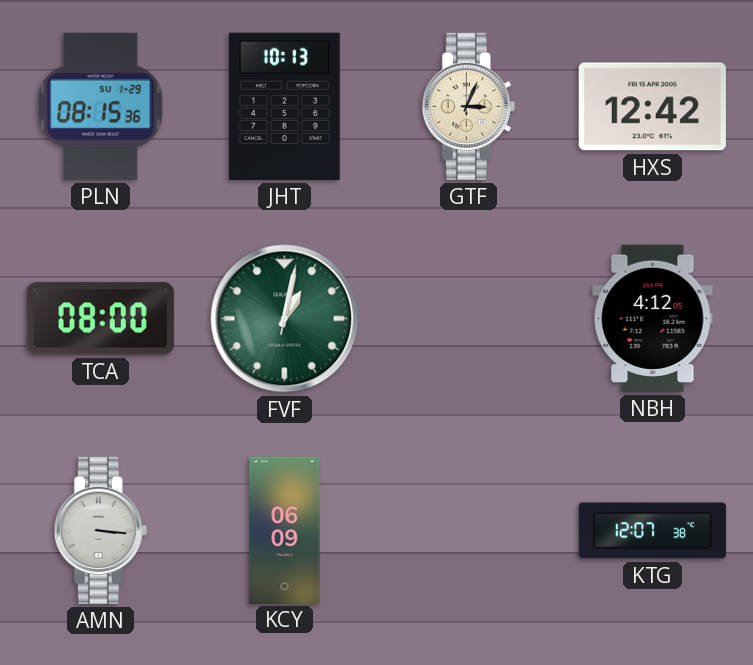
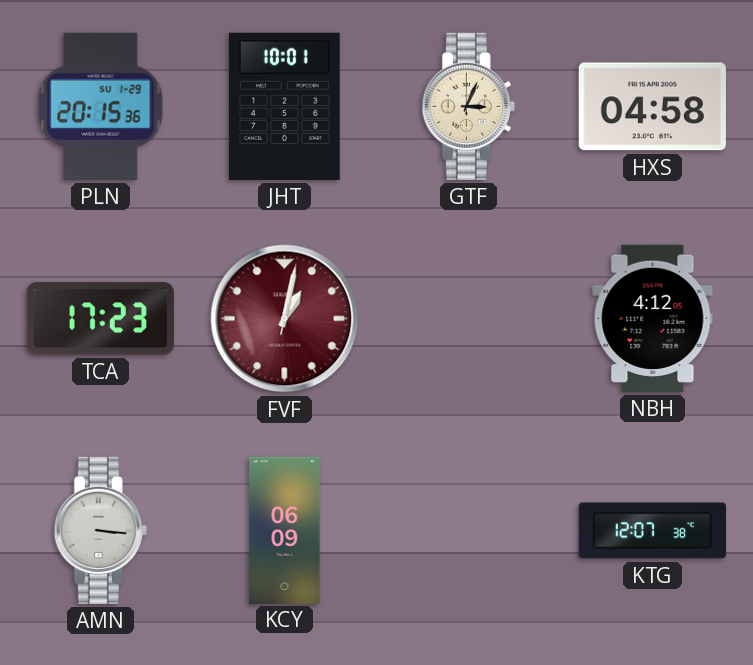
PLN: 08:15 -> 20:15 (101, 106)
JHT: 10:13 -> 10:01 (284, 106)
HXS: 12:42 -> 04:58 (652, 107)
TCA: 08:00 -> 17:23 (100, 319)
FVF dial: green -> burgundy (285, 319)
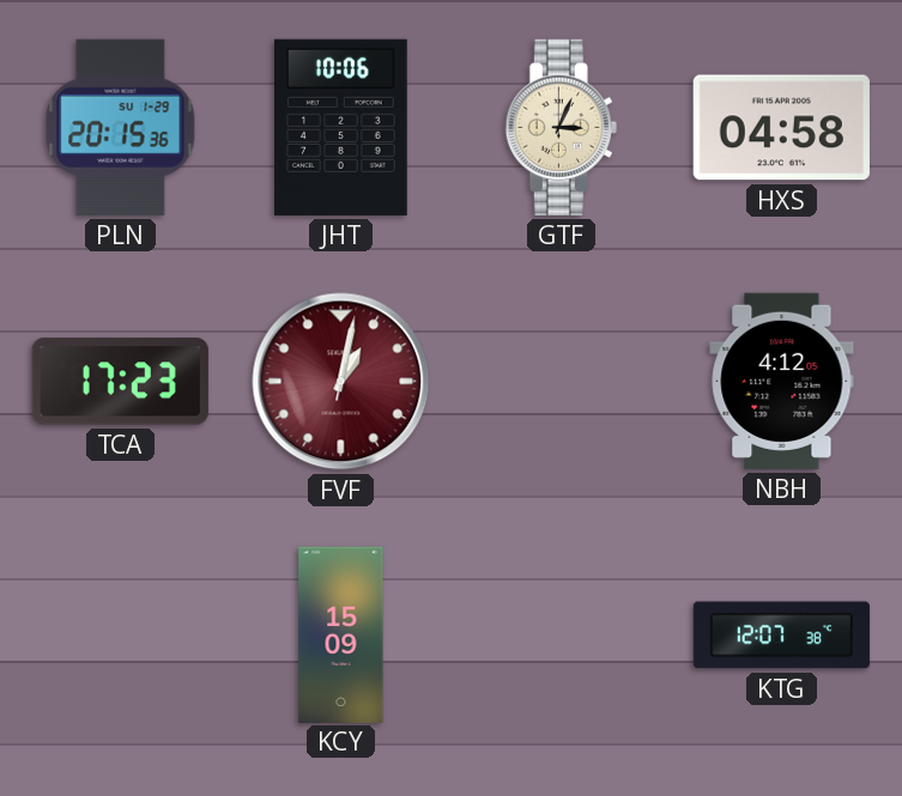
JHT: 10:01 -> 10:06 (340, 127)
AMN: 3:16 -> none (100, 530)
KCY: 06:09 -> 15:09 (341, 634)
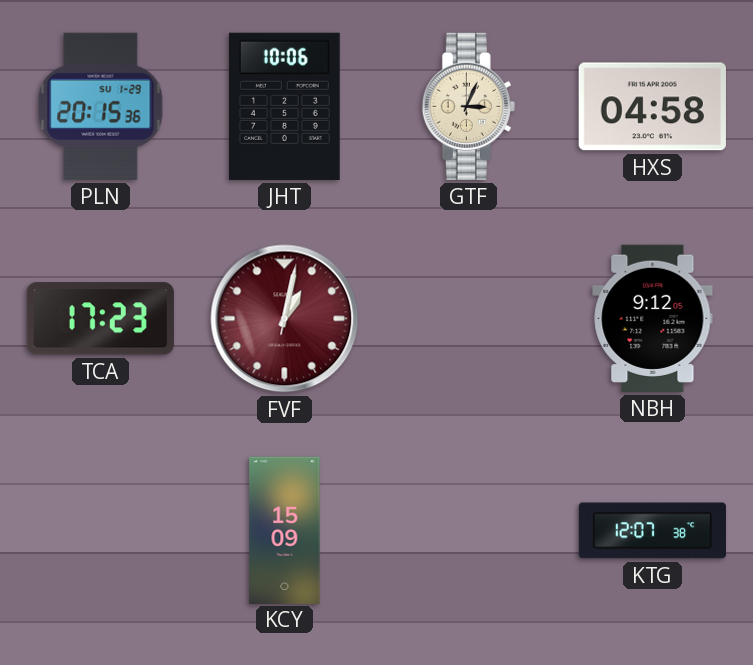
NBH: 4:12 -> 9:12 (653, 318)
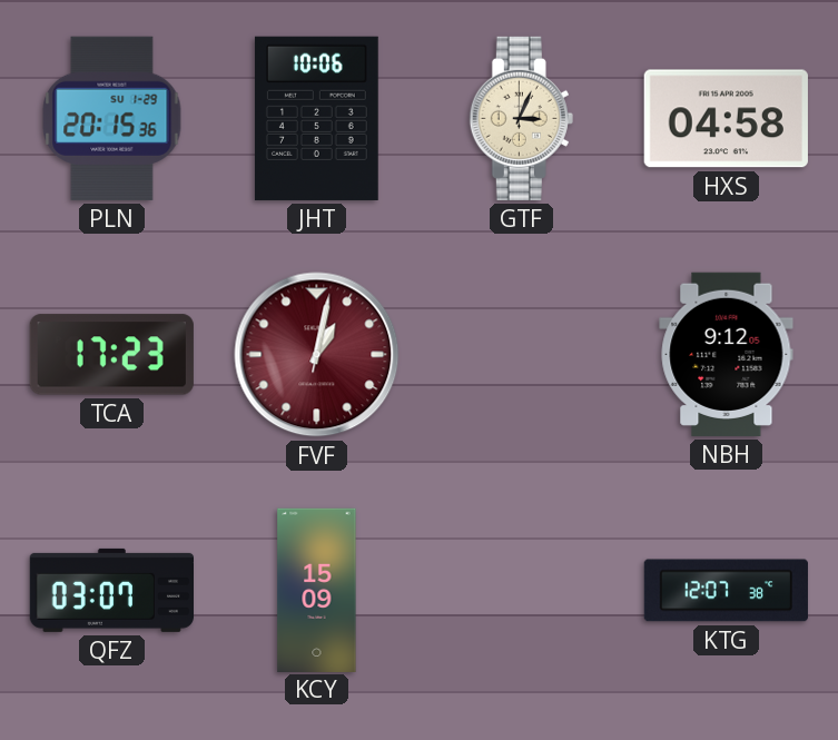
QFZ: none -> 03:07 (111, 590)
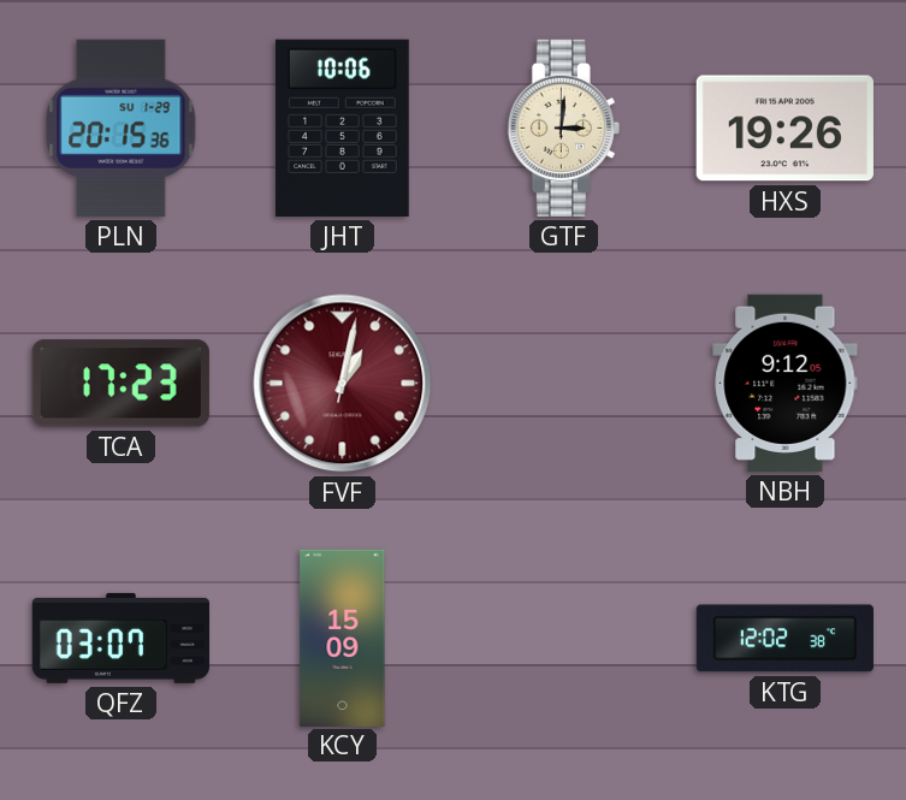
GTF: 3:04 -> 3:01 (563, 128)
HXS: 04:58 -> 19:26 (784, 129)
KTG: 12:07 -> 12:02 (784, 639)
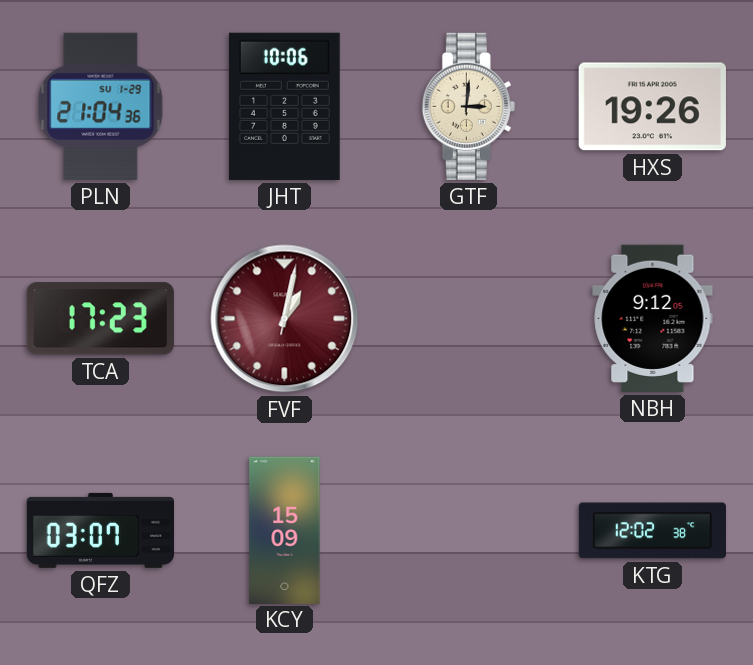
PLN: 20:15 -> 21:04 (101, 106)
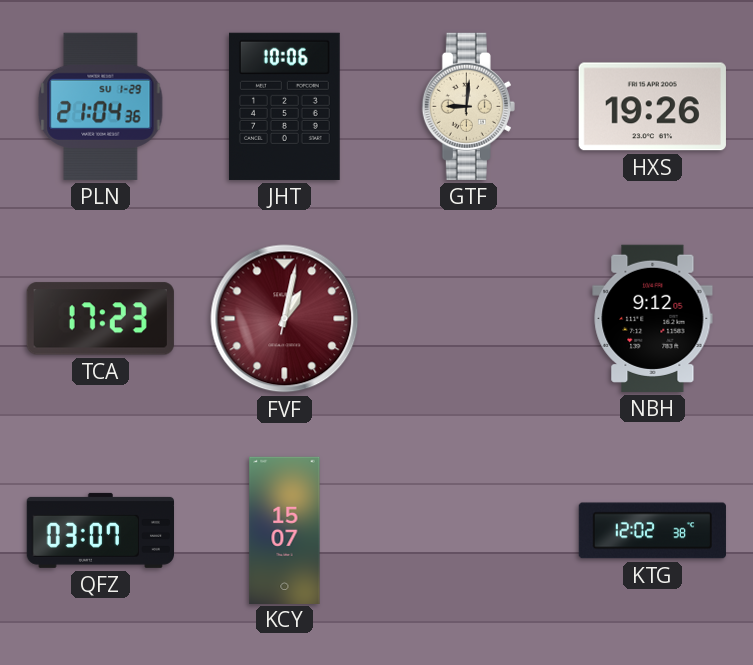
GTF: 3:01 -> 9:01 (468, 106)
KCY: 15:09 -> 15:07 (285, 530)
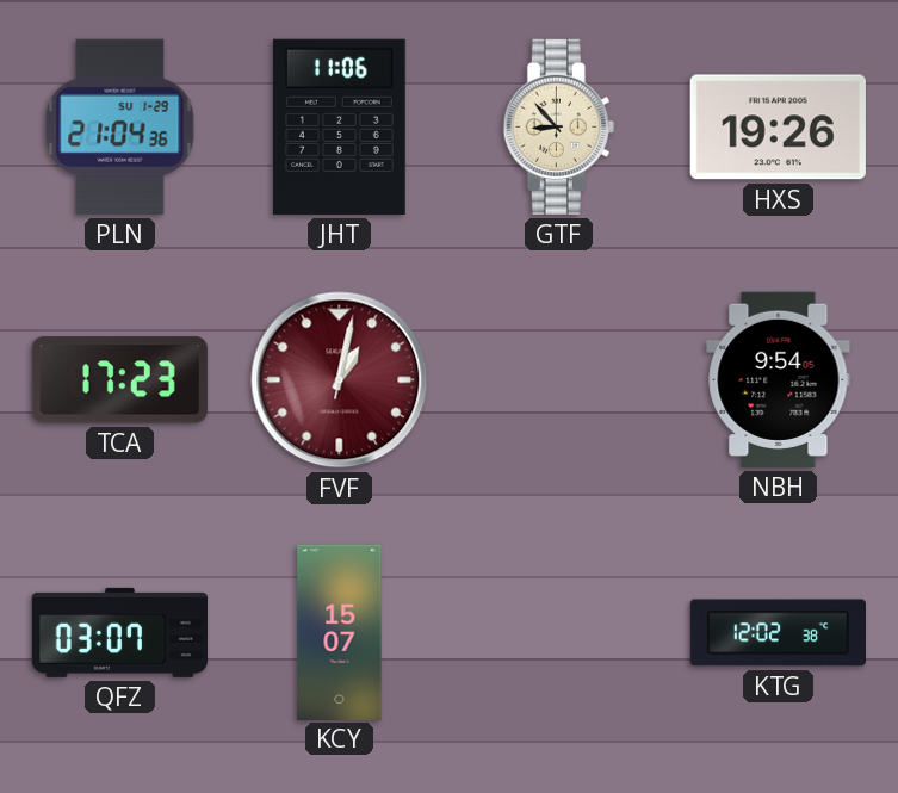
JHT: 10:06 -> 11:06 (339, 126)
GTF: 9:01 -> 8:53 (558, 126)
NBH: 9:12 -> 9:54 (779, 379)
